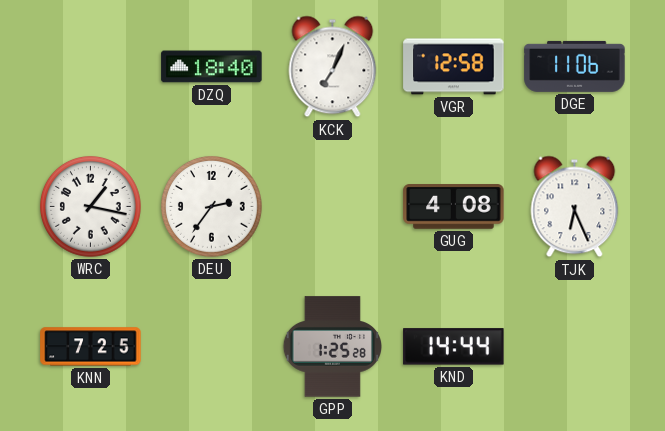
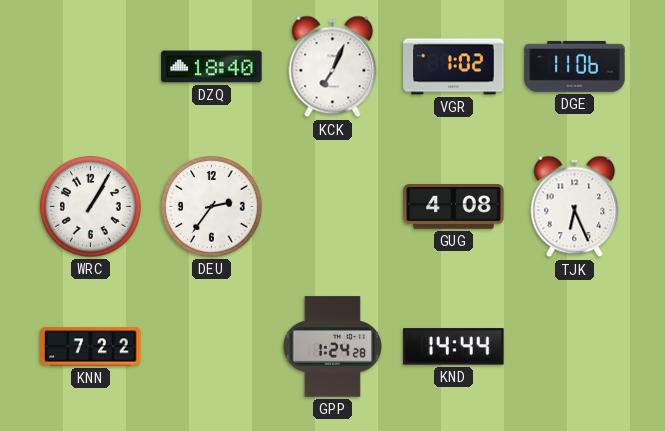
VGR: 12:58 -> 1:02 (454, 67)
WRC: 1:17 -> 1:05 (90, 206)
KNN: 7:25 -> 7:22 (91, 347)
GPP: 1:25 -> 1:24 (332, 347)
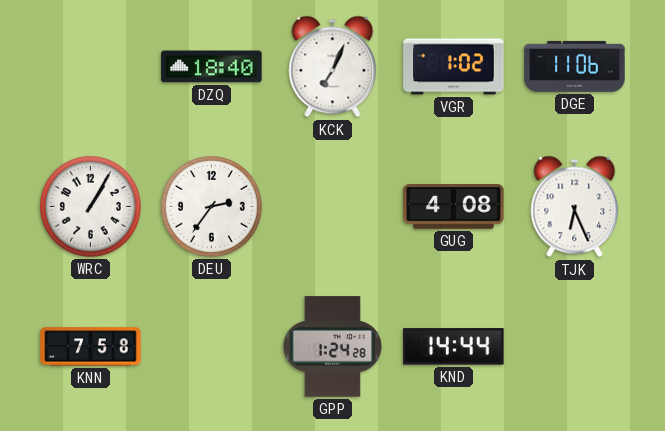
KNN: 7:22 -> 7:58 (91, 347)
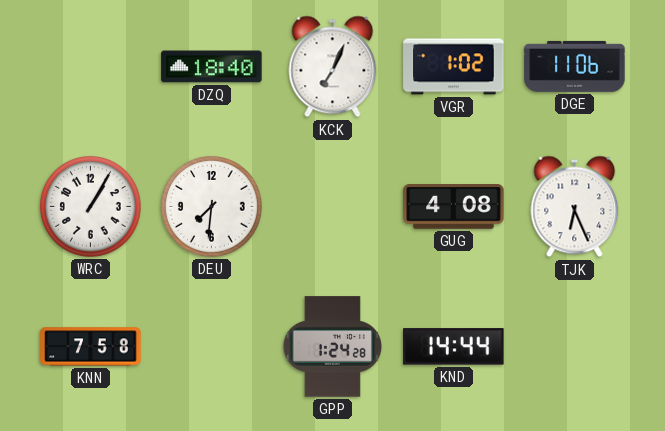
DEU: 2:36 -> 7:31 (211, 206)
